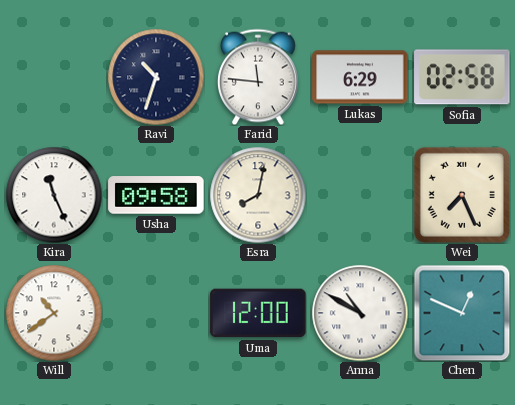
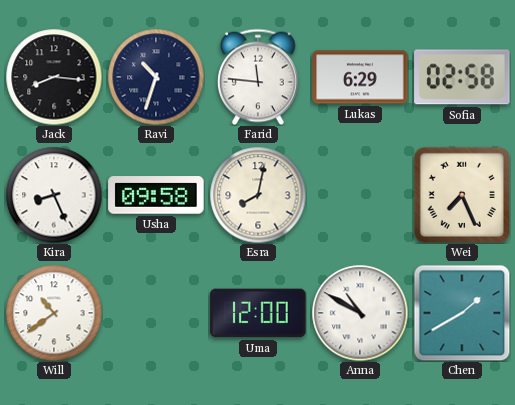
Jack: none -> 8:16 (54, 77)
Kira: 11:26 -> 8:26 (54, 195)
Chen: 12:49 -> 1:40 (462, 313)
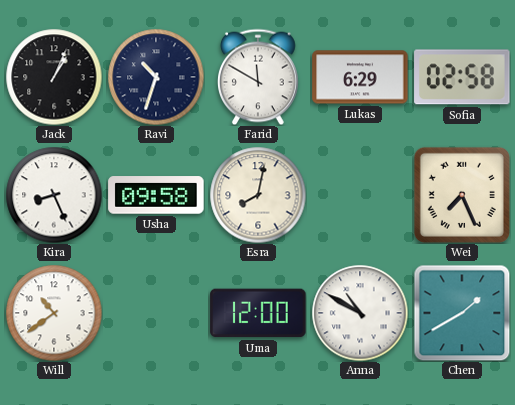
Jack: 8:16 -> 1:04 (54, 77)
Farid: 11:46 -> 11:50 (259, 77)
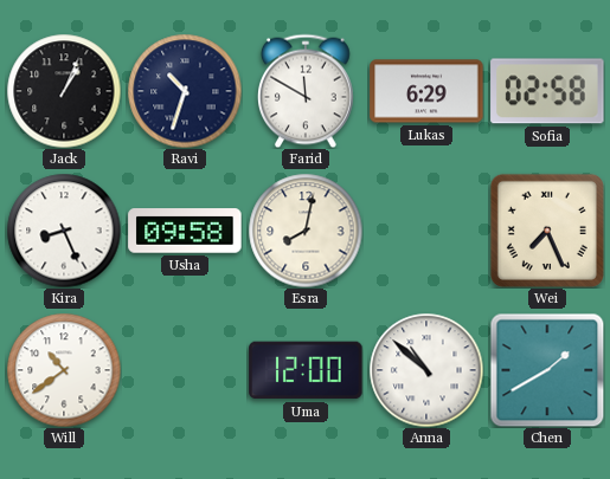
Anna: 10:50 -> 10:52 (426, 370)
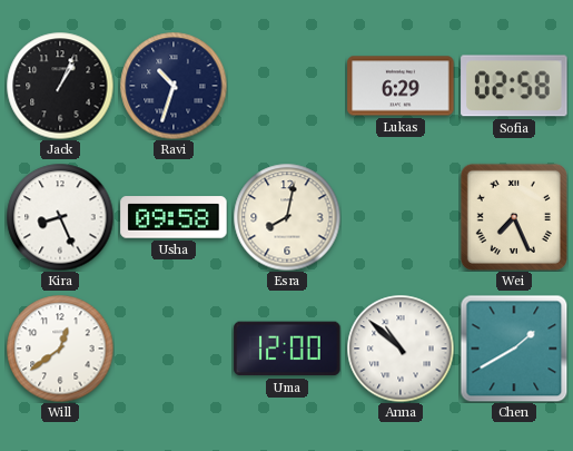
Farid: 11:50 -> none (307, 91)
Will: 10:39 -> 12:39 (60, 349)
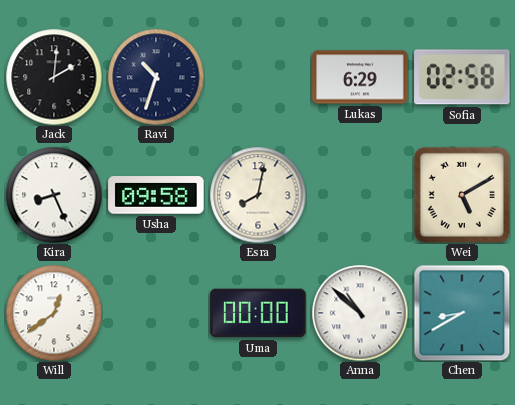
Jack: 1:04 -> 2:01 (54, 77)
Wei: 7:26 -> 5:10 (462, 195)
Uma: 12:00 -> 00:00 (258, 313)
Chen: 1:40 -> 8:40 (462, 313)
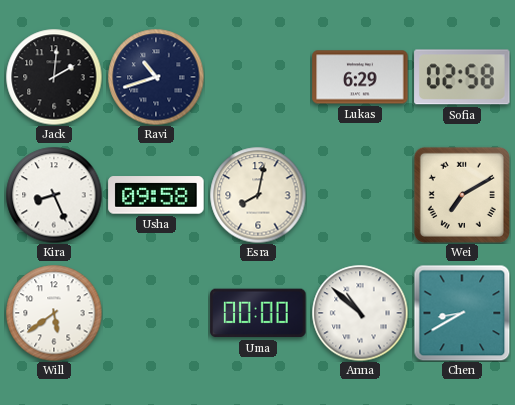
Ravi: 10:33 -> 10:42 (156, 77)
Wei: 5:10 -> 7:10 (462, 195)
Will: 12:39 -> 5:39 (54, 313)
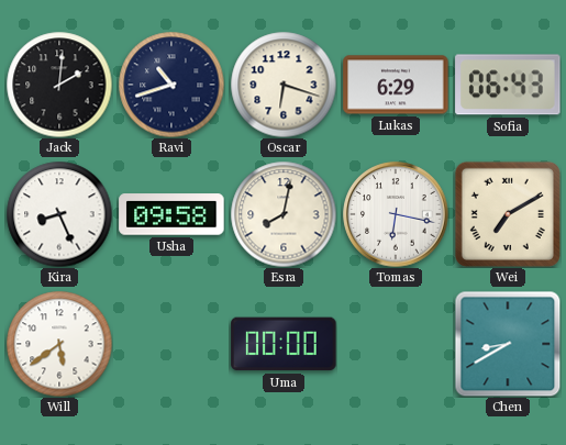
Oscar: none -> 6:18 (284, 85)
Sofia: 02:58 -> 06:43 (508, 85)
Tomas: none -> 6:17 (396, 214)
Anna: 10:52 -> none (360, 313)
